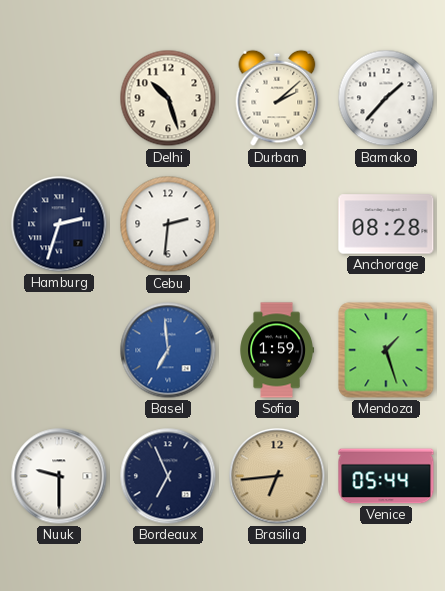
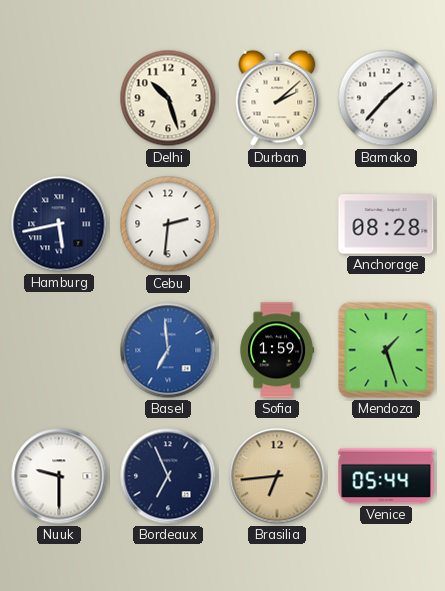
Hamburg: 2:33 -> 5:43 (59, 224)
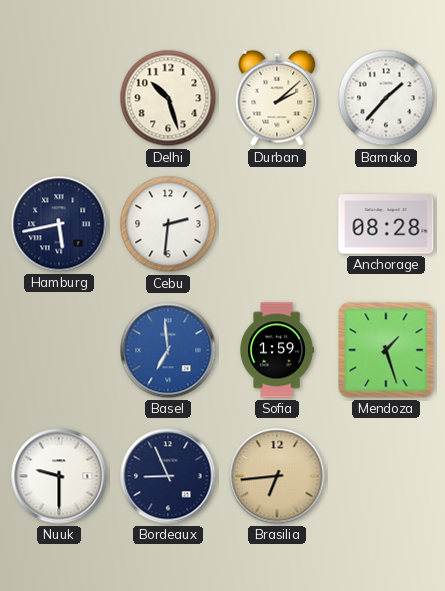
Bordeaux: 6:56 -> 8:56 (168, 476)
Venice: 05:44 -> none (386, 476)
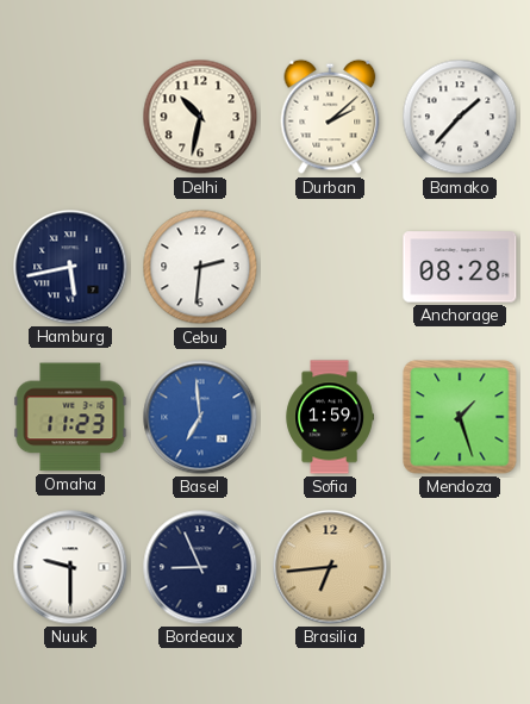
Delhi: 10:27 -> 10:32 (200, 117)
Omaha: none -> 11:23 (70, 417)
